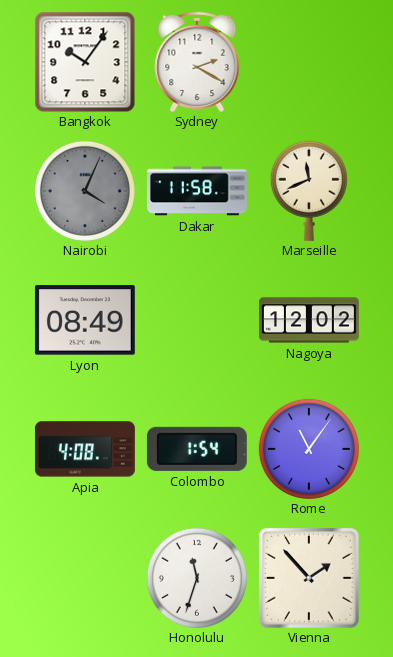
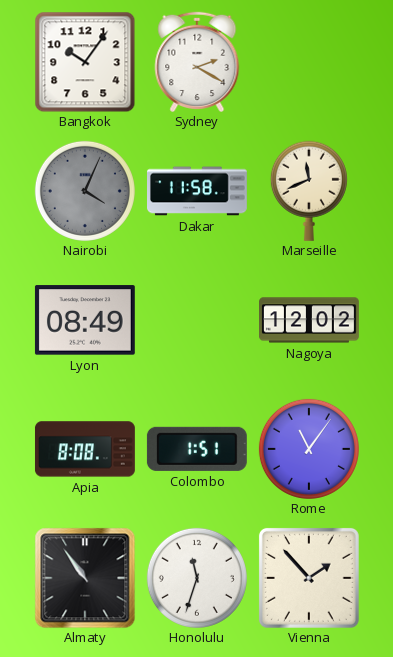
Apia: 4:08 -> 8:08 (85, 449)
Colombo: 1:54 -> 1:51 (197, 449)
Almaty: none -> 10:54 (85, 578)
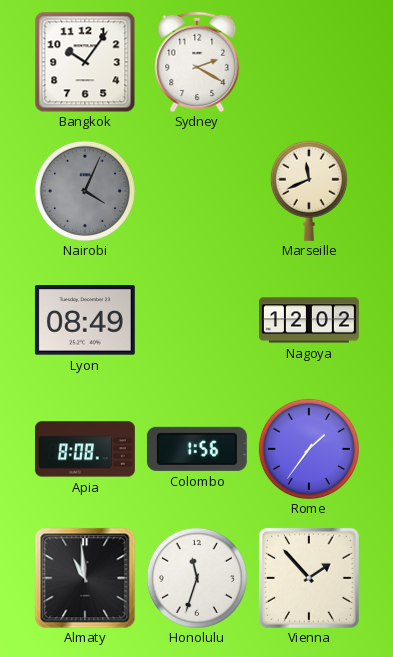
Dakar: 11:58 -> none (198, 191)
Colombo: 1:51 -> 1:56 (197, 449)
Rome: 11:06 -> 1:36 (309, 449)
Almaty: 10:54 -> 10:59 (85, 578)
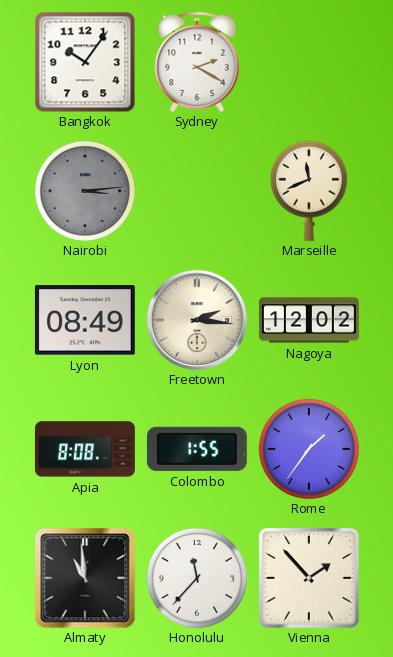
Nairobi: 4:04 -> 3:14 (85, 191)
Freetown: none -> 2:16 (197, 320)
Colombo: 1:56 -> 1:55 (197, 449)
Honolulu: 11:33 -> 11:37 (197, 578)
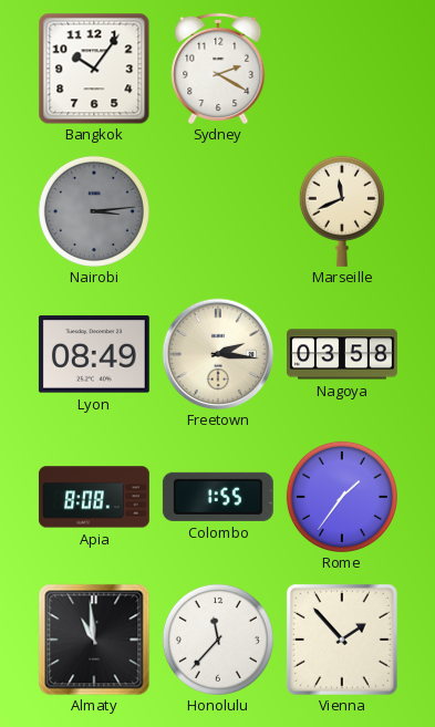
Nagoya: 12:02 -> 03:58 (343, 354)
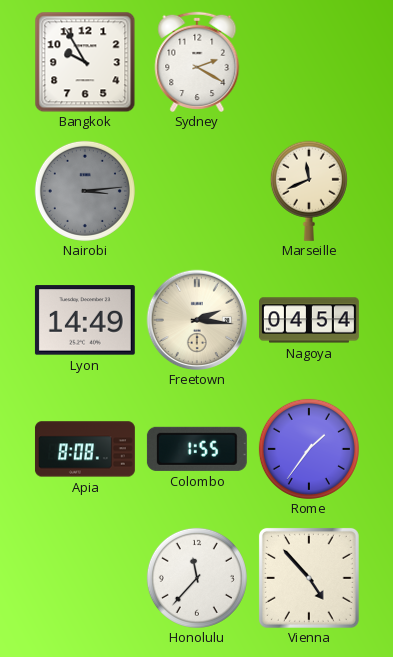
Bangkok: 10:06 -> 9:55 (85, 62)
Lyon: 08:49 -> 14:49 (85, 320)
Nagoya: 03:58 -> 04:54 (310, 320)
Almaty: 10:59 -> none (94, 640)
Vienna: 1:53 -> 4:53 (309, 578)
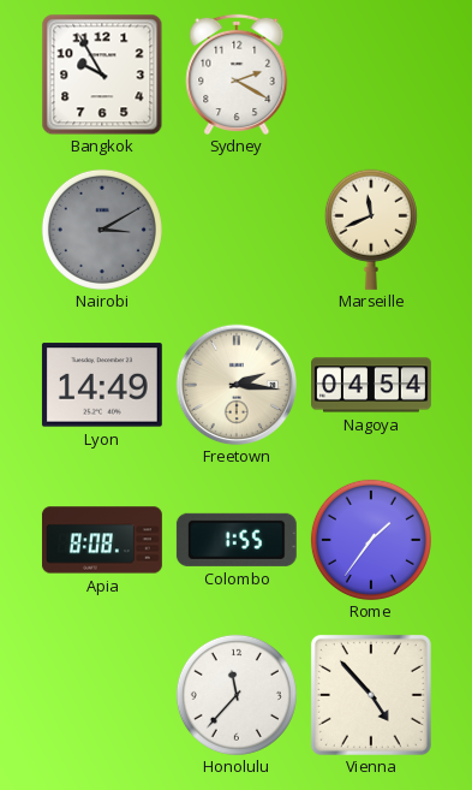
Nairobi: 3:14 -> 3:10 (102, 230)
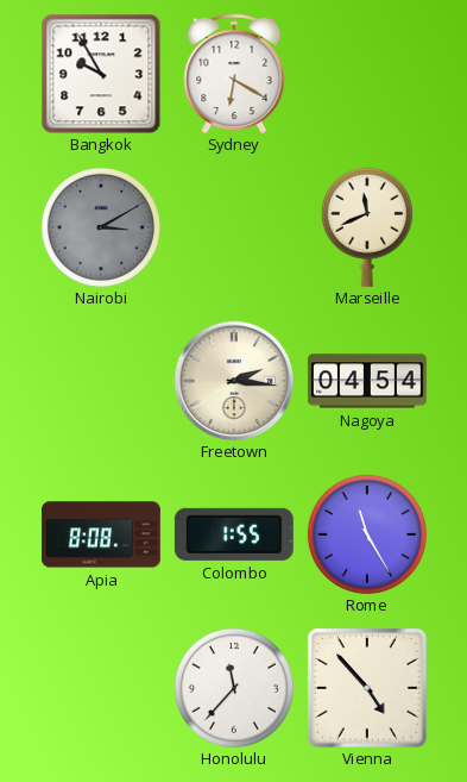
Sydney: 2:20 -> 6:20 (234, 74)
Lyon: 14:49 -> none (102, 385)
Rome: 1:36 -> 11:25 (367, 534)
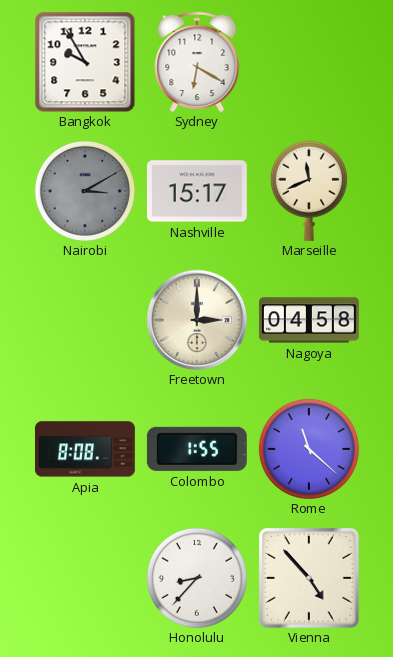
Nashville: none -> 15:17 (197, 191)
Freetown: 2:16 -> 3:00 (197, 320)
Nagoya: 04:54 -> 04:58 (310, 320)
Rome: 11:25 -> 11:22 (309, 449)
Honolulu: 11:37 -> 8:37 (197, 578)
